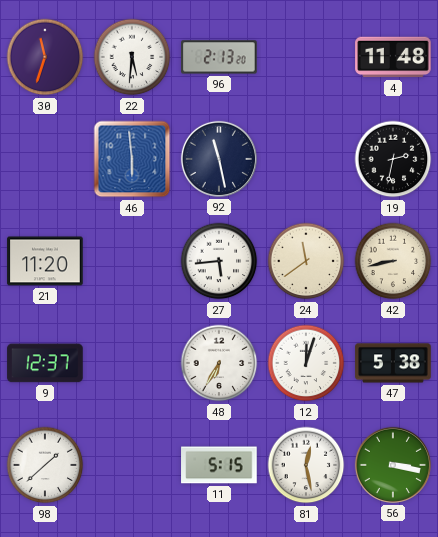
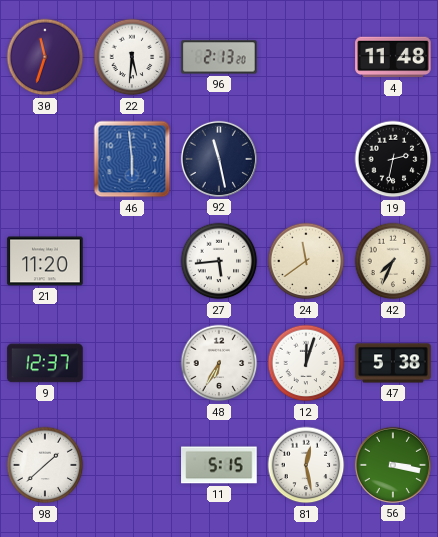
42: 8:43 -> 7:34 (393, 261)
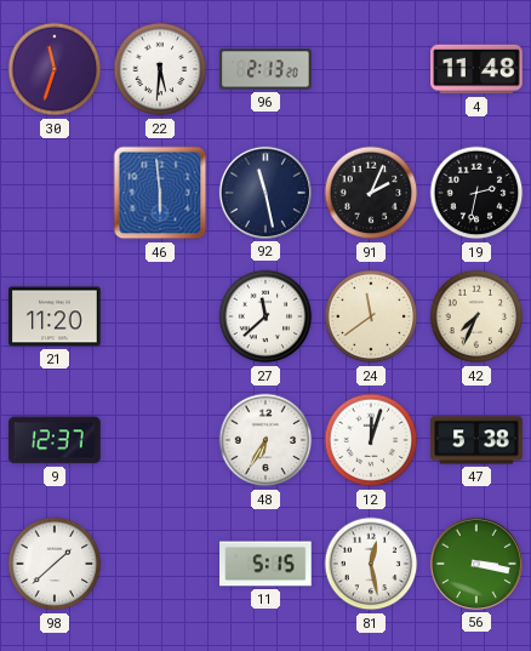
91: none -> 2:04 (371, 193)
27: 5:44 -> 11:38 (265, 316)
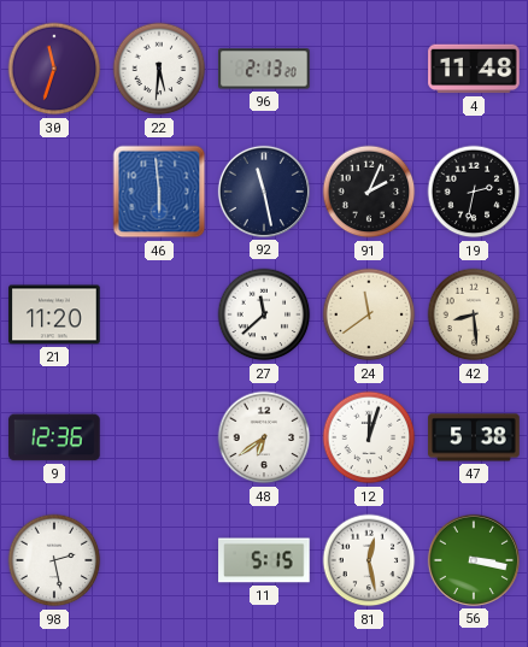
42: 7:34 -> 8:29 (474, 314)
9: 12:37 -> 12:36 (54, 437)
48: 6:35 -> 6:39 (264, 437)
98: 1:38 -> 2:28 (54, 560)
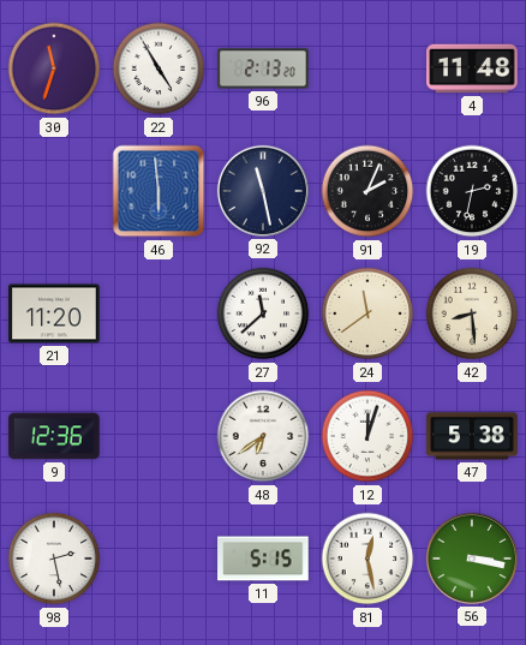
22: 5:31 -> 4:55 (159, 68)
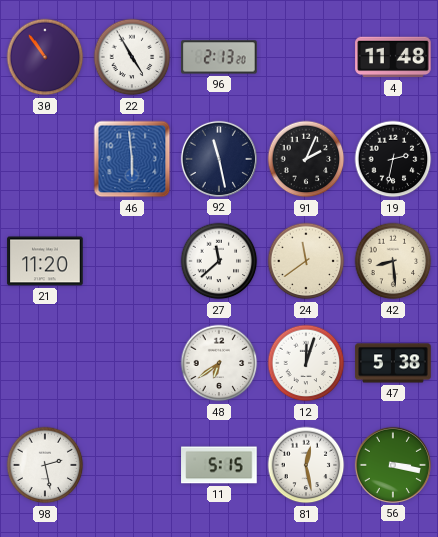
30: 11:33 -> 10:54 (45, 57)
9: 12:36 -> none (54, 436)
